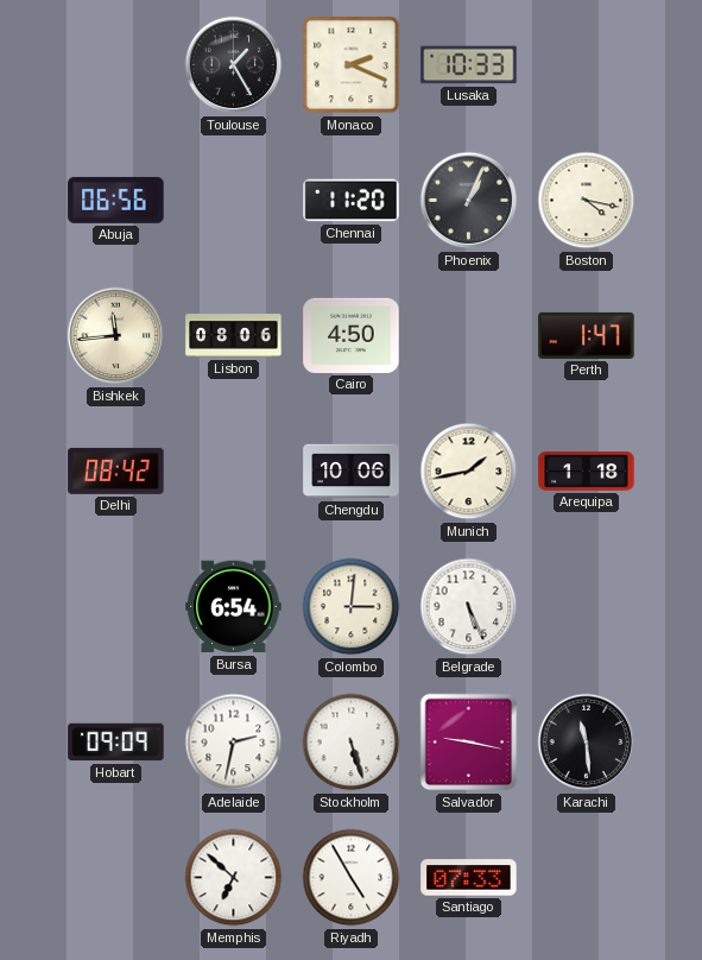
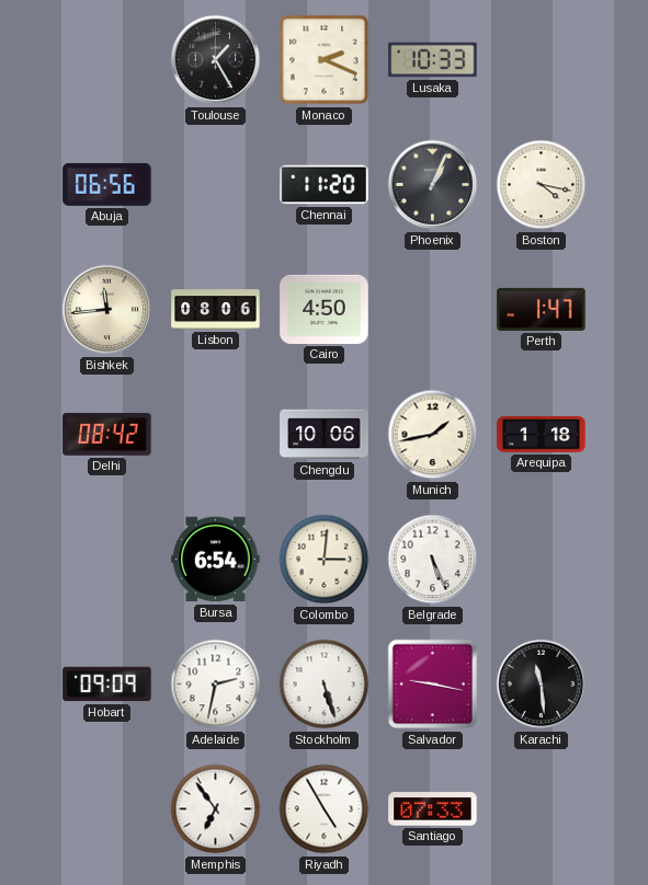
Memphis: 6:52 -> 6:54 (216, 809)
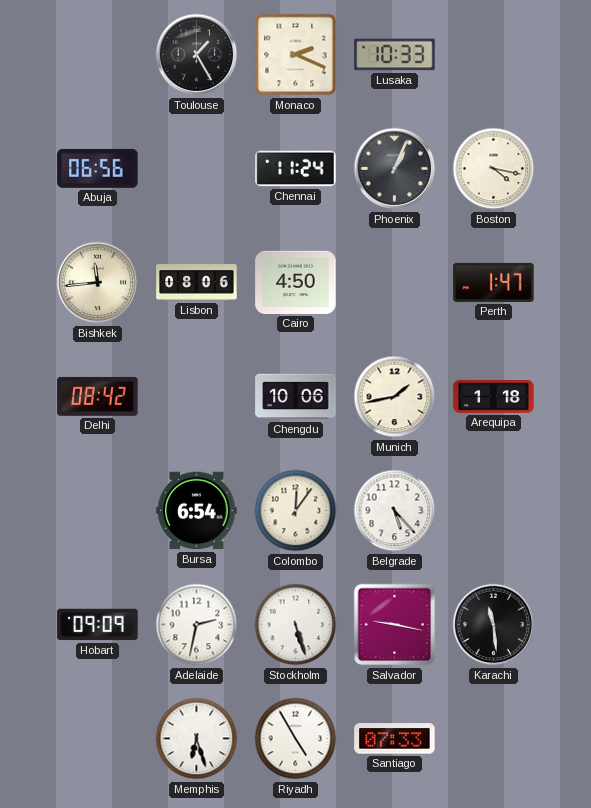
Chennai: 11:20 -> 11:24 (296, 169)
Colombo: 3:01 -> 12:06 (296, 511)
Belgrade: 5:26 -> 5:23 (395, 511)
Memphis: 6:54 -> 6:27 (197, 739)
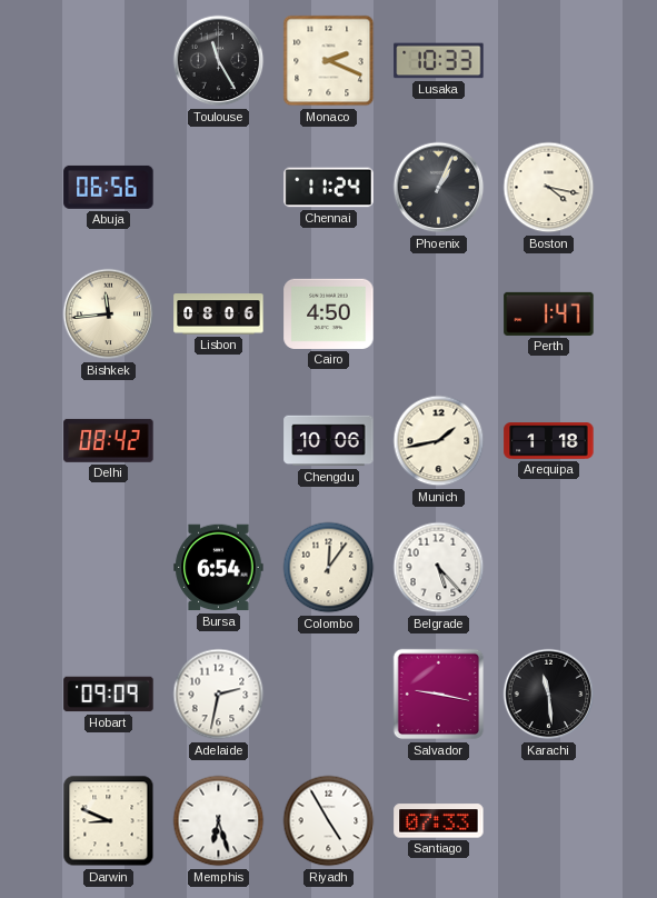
Toulouse: 1:25 -> 11:25 (219, 61)
Stockholm: 5:27 -> none (296, 625)
Darwin: none -> 8:49 (109, 821)
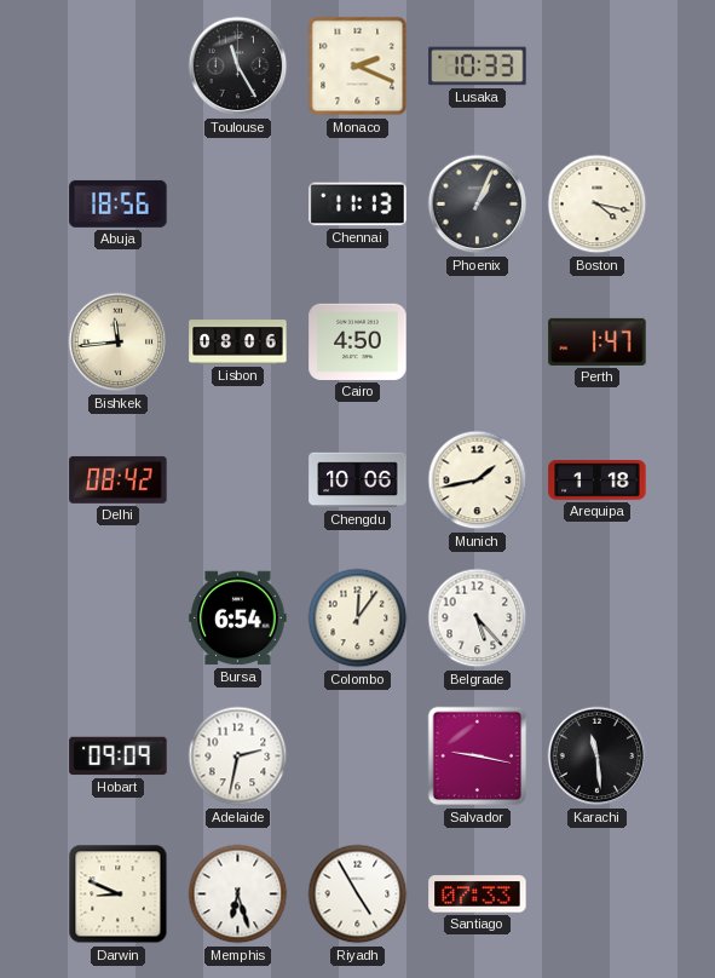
Abuja: 06:56 -> 18:56 (119, 203)
Chennai: 11:24 -> 11:13 (358, 205)
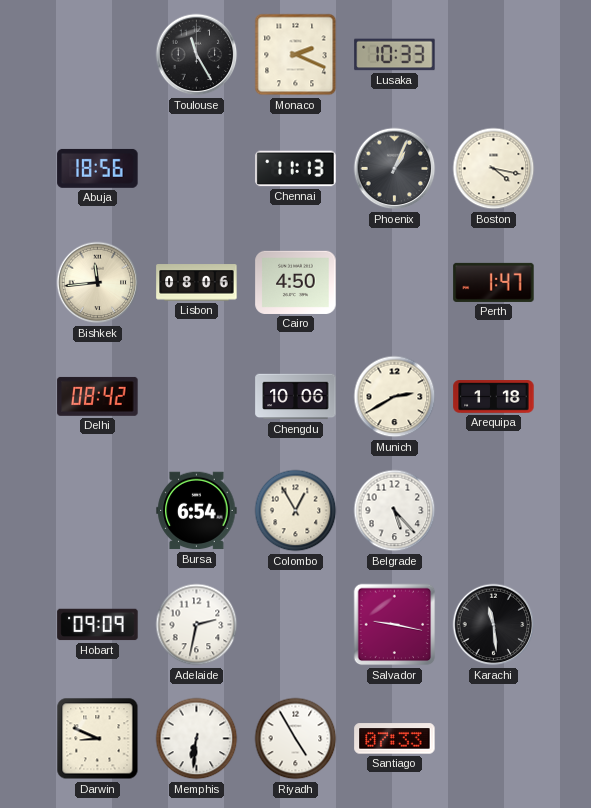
Munich: 1:43 -> 2:40 (395, 397)
Colombo: 12:06 -> 12:55 (296, 511)
Memphis: 6:27 -> 6:31 (197, 739)
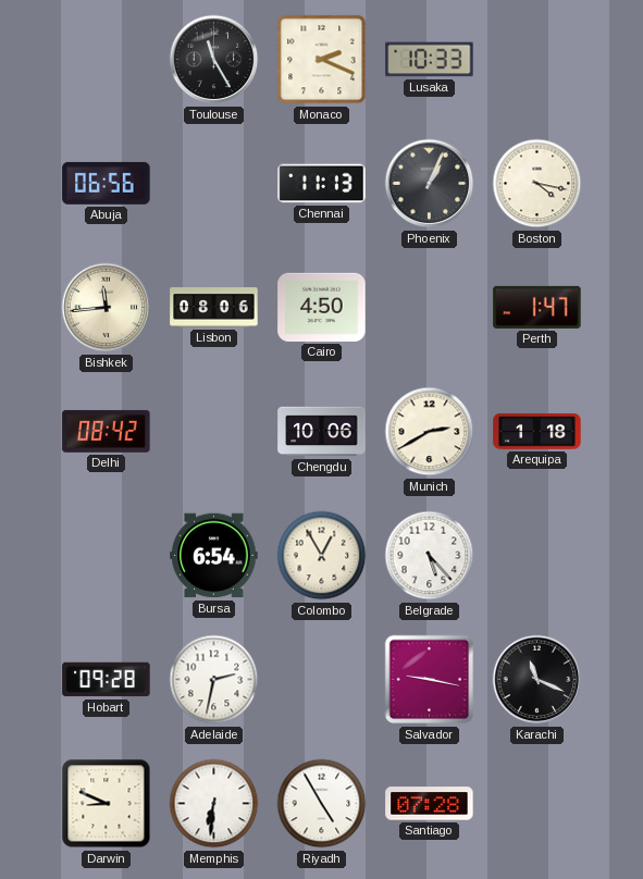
Abuja: 18:56 -> 06:56 (107, 183)
Hobart: 09:09 -> 09:28 (107, 680)
Karachi: 11:29 -> 11:19 (537, 680)
Santiago: 07:33 -> 07:28 (430, 804)
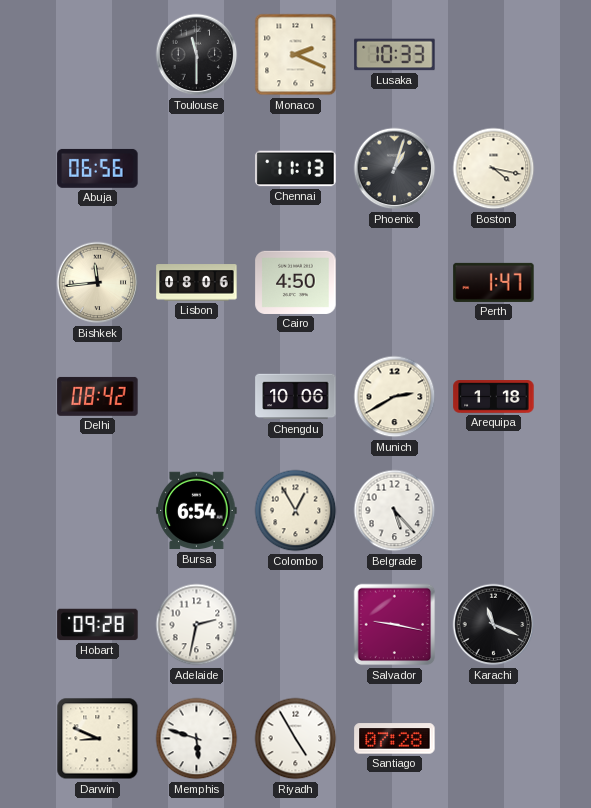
Toulouse: 11:25 -> 11:30 (197, 55)
Phoenix: 1:04 -> 1:03 (395, 169)
Memphis: 6:31 -> 5:48 (197, 739)
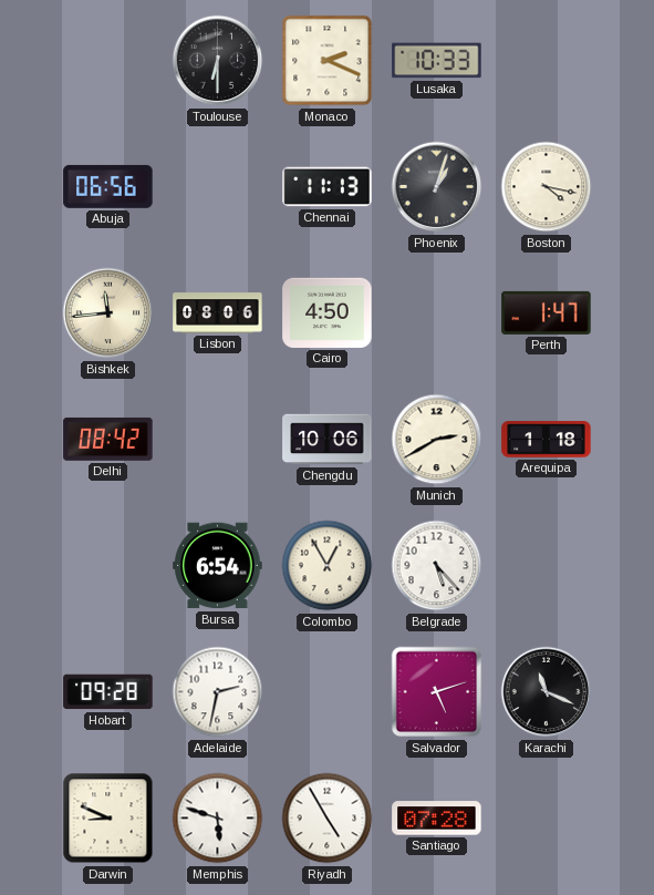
Toulouse: 11:30 -> 6:30 (218, 61)
Salvador: 9:17 -> 5:12 (437, 692)
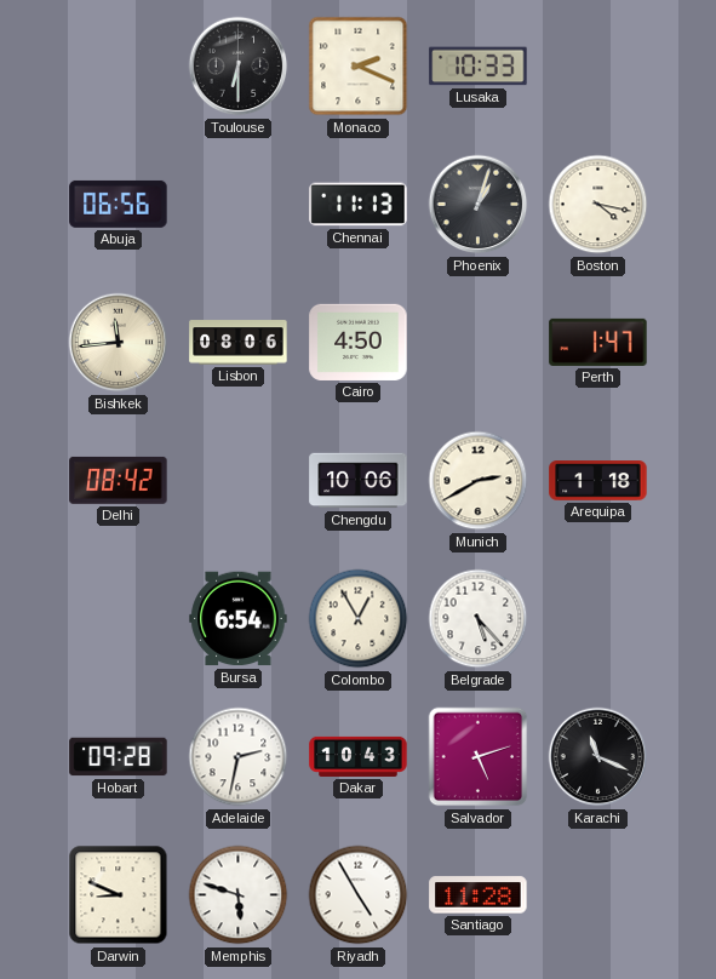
Dakar: none -> 10:43 (359, 756)
Santiago: 07:28 -> 11:28 (479, 895)
